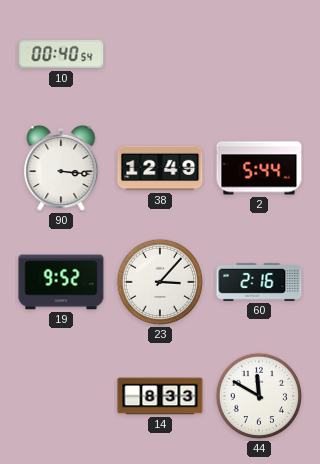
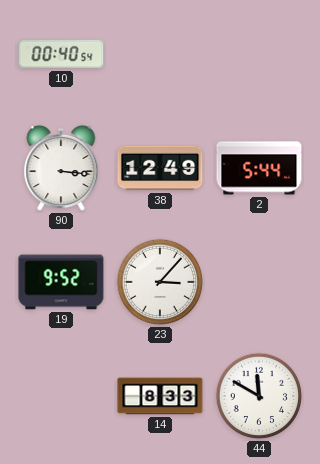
60: 2:16 -> none (259, 282)
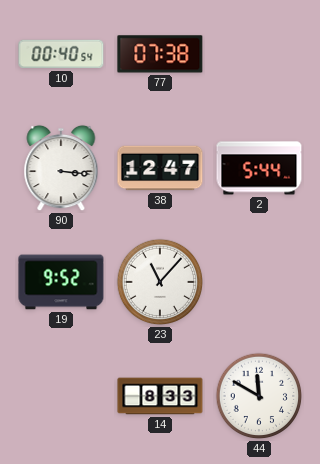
77: none -> 07:38 (160, 54)
38: 12:49 -> 12:47 (160, 168)
23: 3:07 -> 11:07 (160, 282)
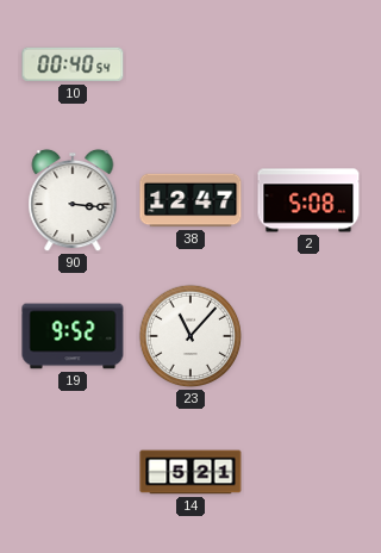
77: 07:38 -> none (160, 54)
2: 5:44 -> 5:08 (308, 200)
14: 8:33 -> 5:21 (190, 472)
44: 11:50 -> none (259, 396)
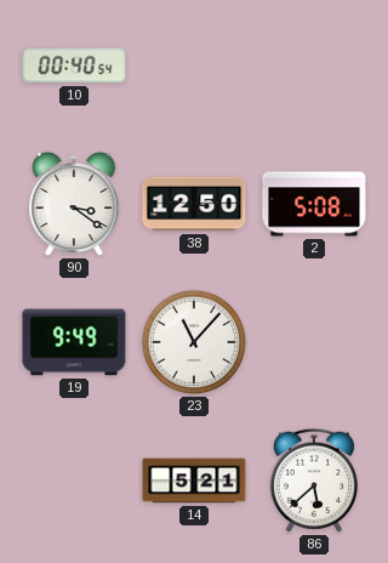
90: 3:16 -> 3:21 (74, 204)
38: 12:47 -> 12:50 (194, 204)
19: 9:52 -> 9:49 (74, 342)
86: none -> 5:38 (314, 480)
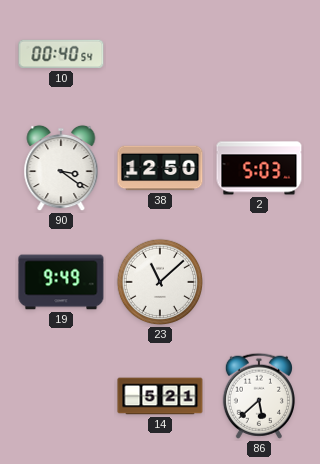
2: 5:08 -> 5:03 (259, 168)
23: 11:07 -> 11:08 (160, 282)
